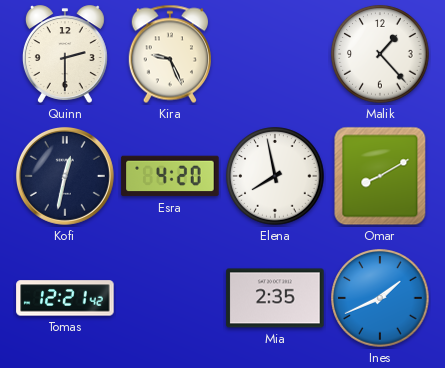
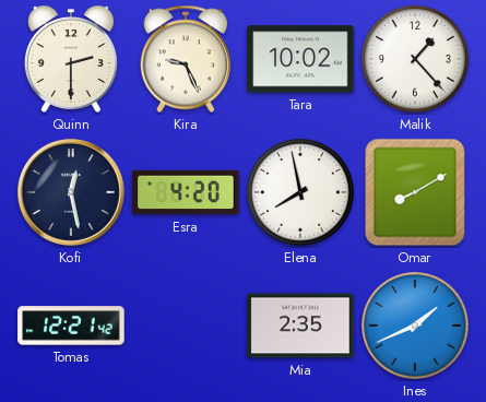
Tara: none -> 10:02 (300, 59)
Kofi: 12:32 -> 12:28 (71, 192)
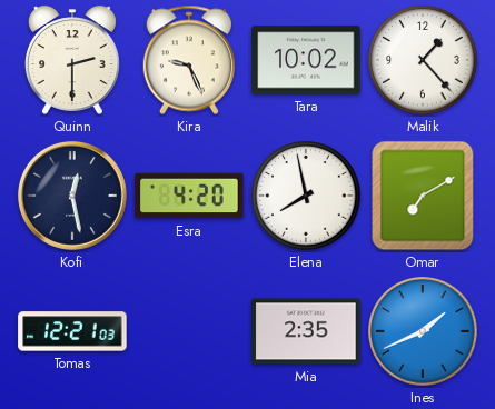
Omar: 8:10 -> 7:10 (423, 196)
Tomas: 12:21:42 -> 12:21:03 (72, 331)
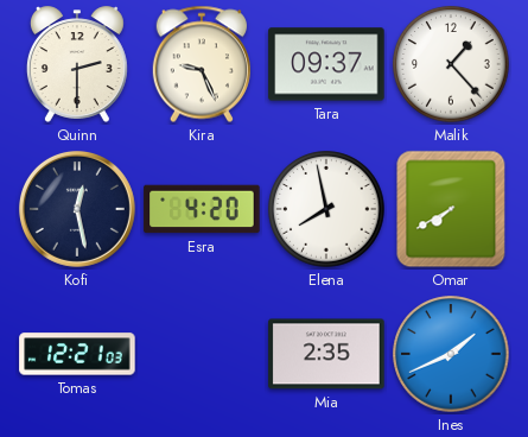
Tara: 10:02 -> 09:37 (326, 64)
Omar: 7:10 -> 7:40 (451, 209)
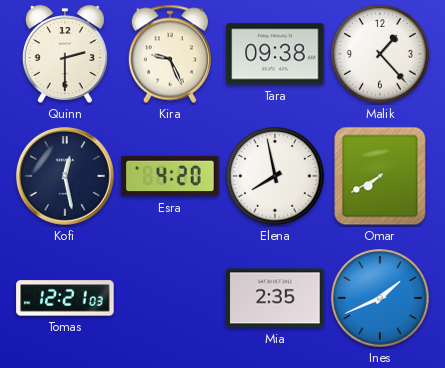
Tara: 09:37 -> 09:38 (275, 54)
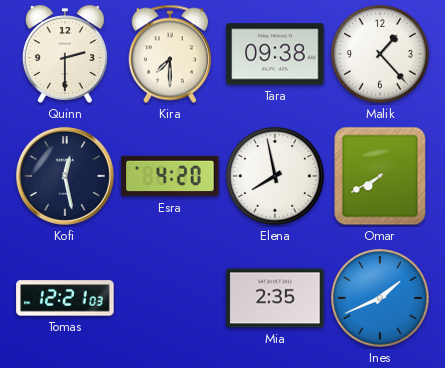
Kira: 9:26 -> 7:30 (170, 54)
